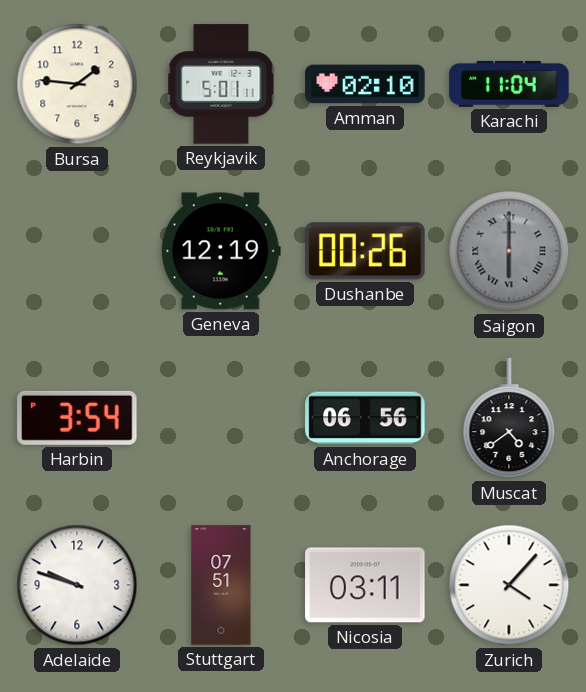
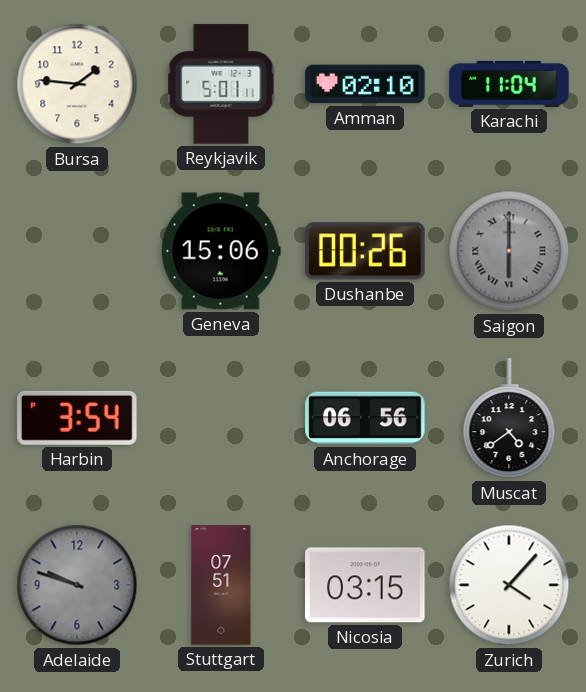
Geneva: 12:19 -> 15:06 (221, 251)
Adelaide dial: white -> grey (77, 585)
Nicosia: 03:11 -> 03:15 (365, 585)
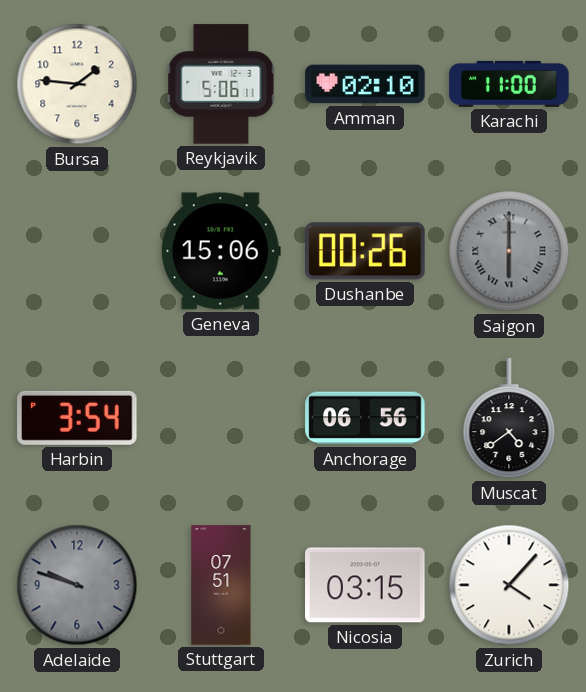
Reykjavik: 5:01 -> 5:06 (221, 84)
Karachi: 11:04 -> 11:00 (509, 84)
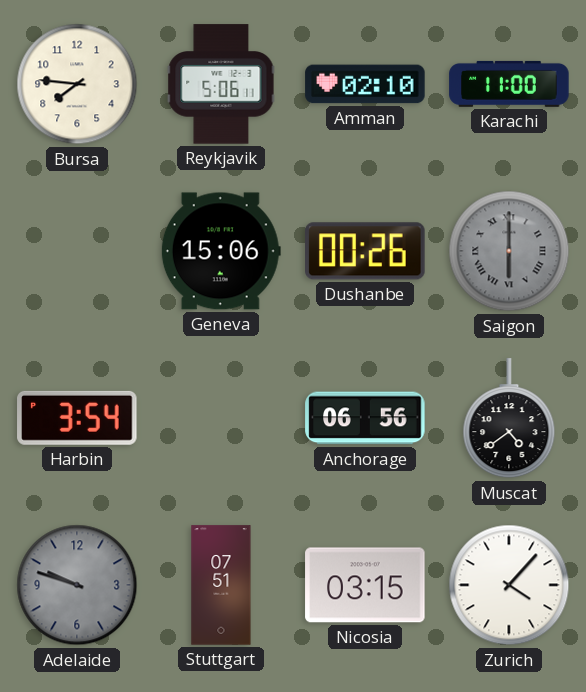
Bursa: 1:46 -> 7:46 (77, 84)
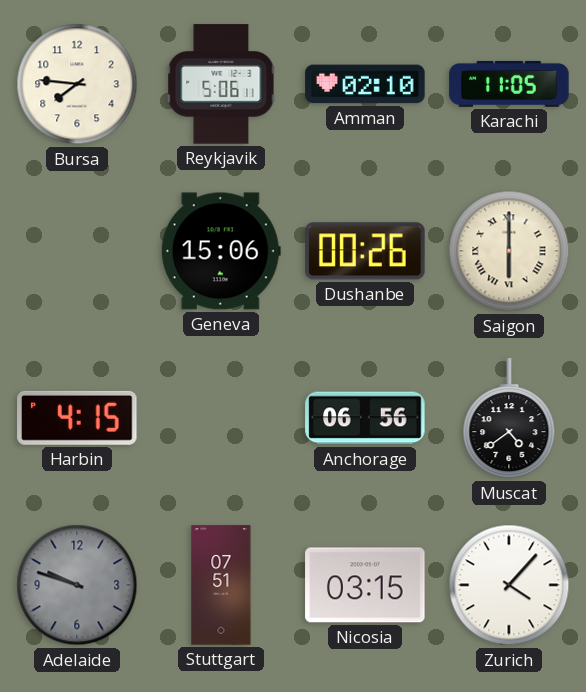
Karachi: 11:00 -> 11:05 (509, 84)
Saigon dial: grey -> cream (509, 251)
Harbin: 3:54 -> 4:15 (77, 418)
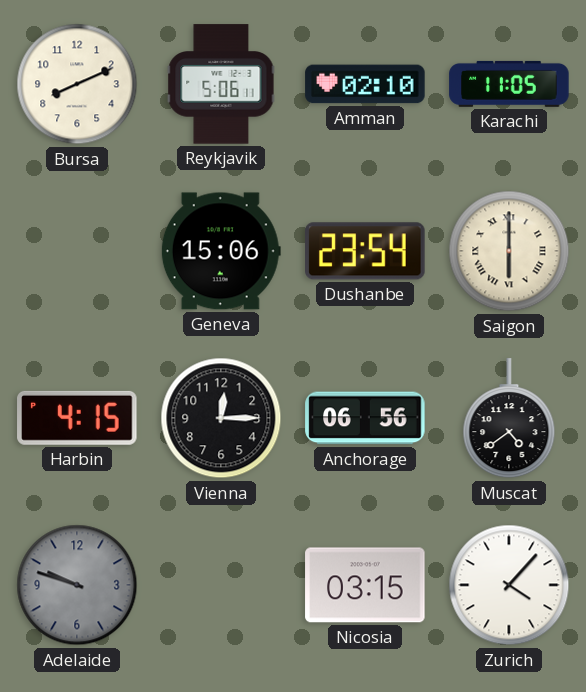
Bursa: 7:46 -> 8:11 (77, 84)
Dushanbe: 00:26 -> 23:54 (365, 251)
Vienna: none -> 12:15 (221, 418)
Stuttgart: 07:51 -> none (221, 585)
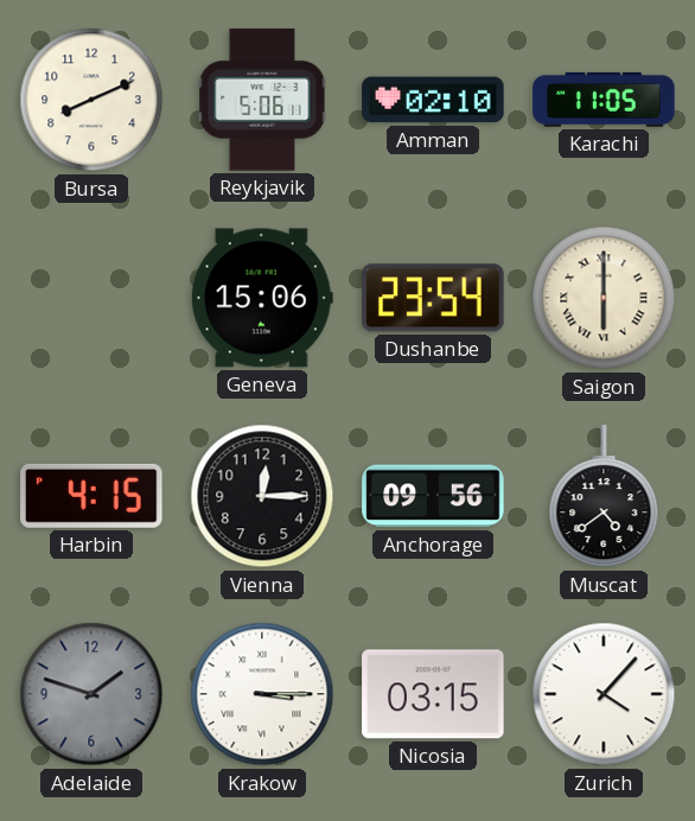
Anchorage: 06:56 -> 09:56 (433, 496)
Adelaide: 9:48 -> 1:48 (91, 694)
Krakow: none -> 3:15 (262, 694)
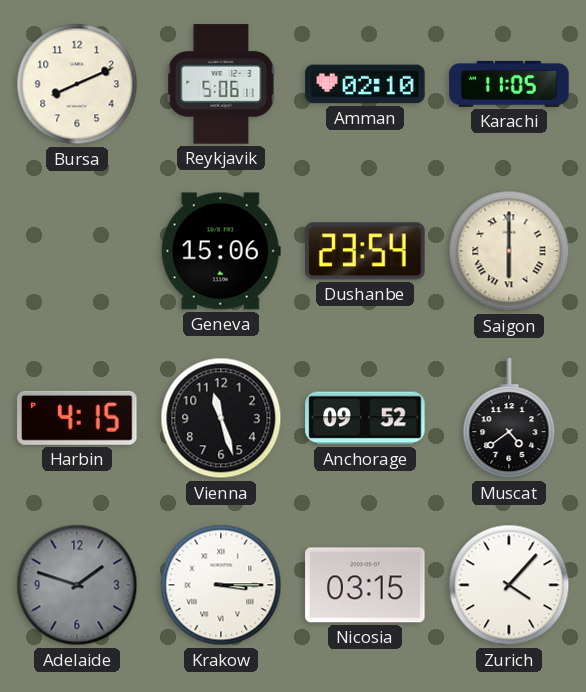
Vienna: 12:15 -> 11:27 (221, 418)
Anchorage: 09:56 -> 09:52 (365, 418)
